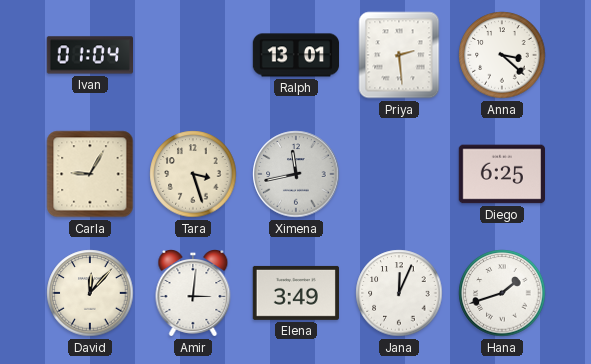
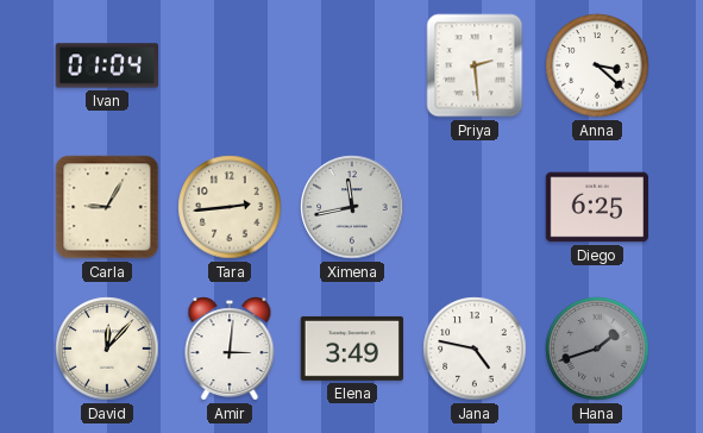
Ralph: 13:01 -> none (296, 55)
Tara: 3:27 -> 2:44 (230, 207)
Jana: 12:04 -> 4:47 (475, 349)
Hana dial: white -> grey (597, 349)
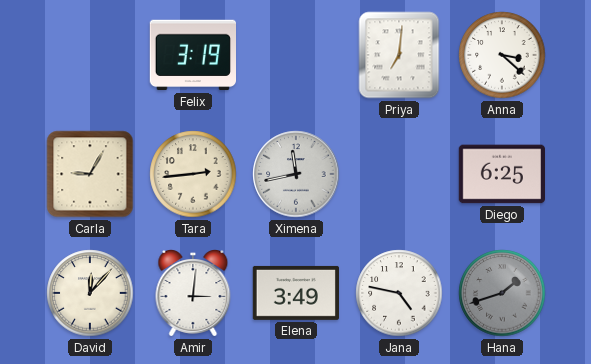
Ivan: 01:04 -> none (106, 65)
Felix: none -> 3:19 (192, 55)
Priya: 2:29 -> 7:01 (399, 55)
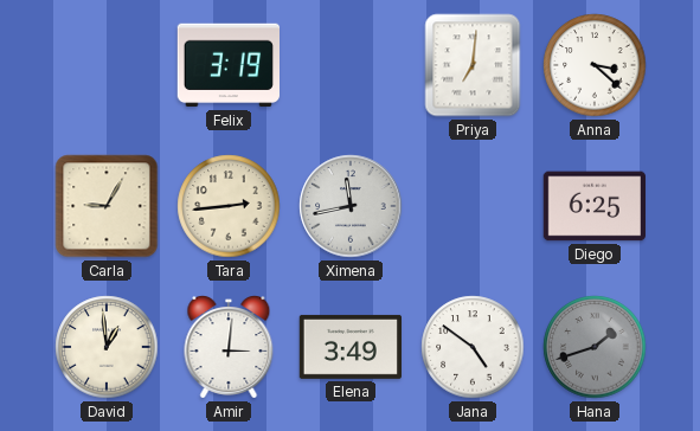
David: 12:07 -> 12:59 (107, 347)
Jana: 4:47 -> 4:51 (473, 347)
